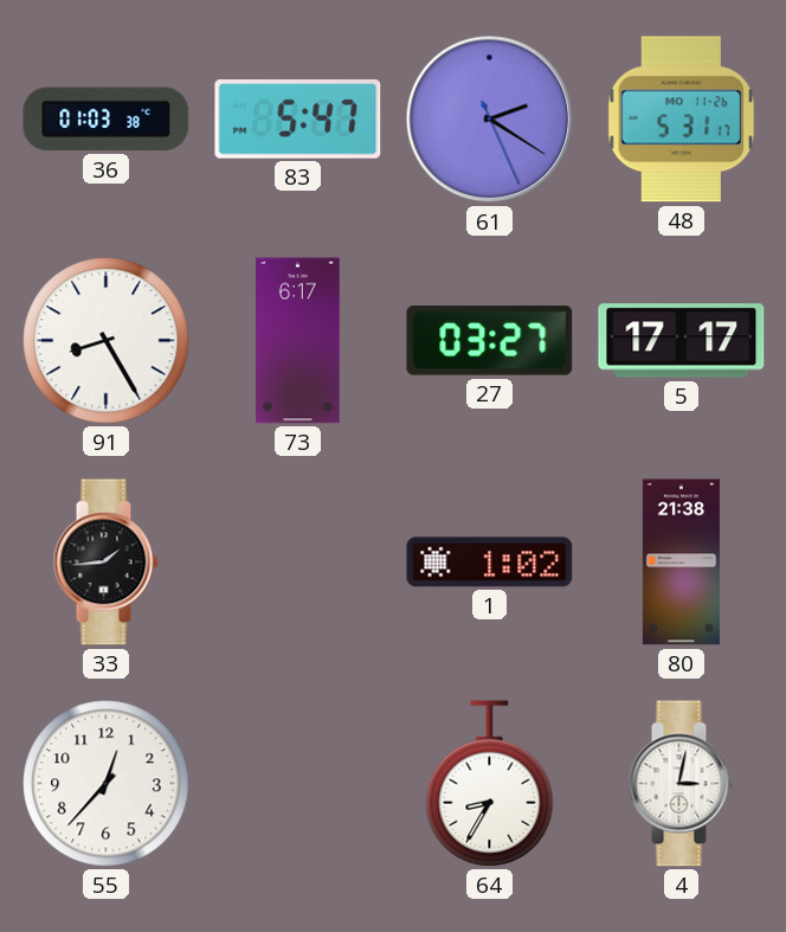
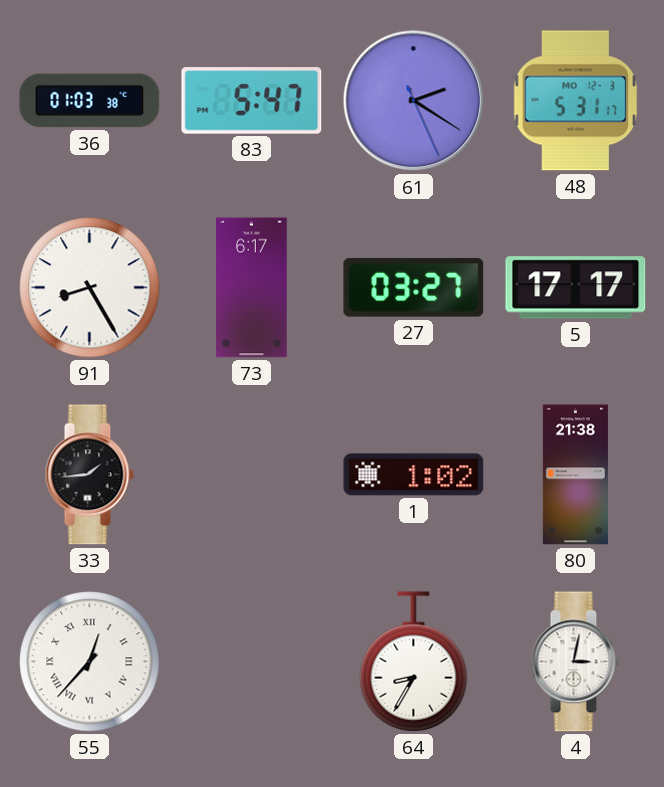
48 date: MO 11-26 -> MO 12-3 (576, 101)
55 numerals: Arabic -> Roman (90, 662)
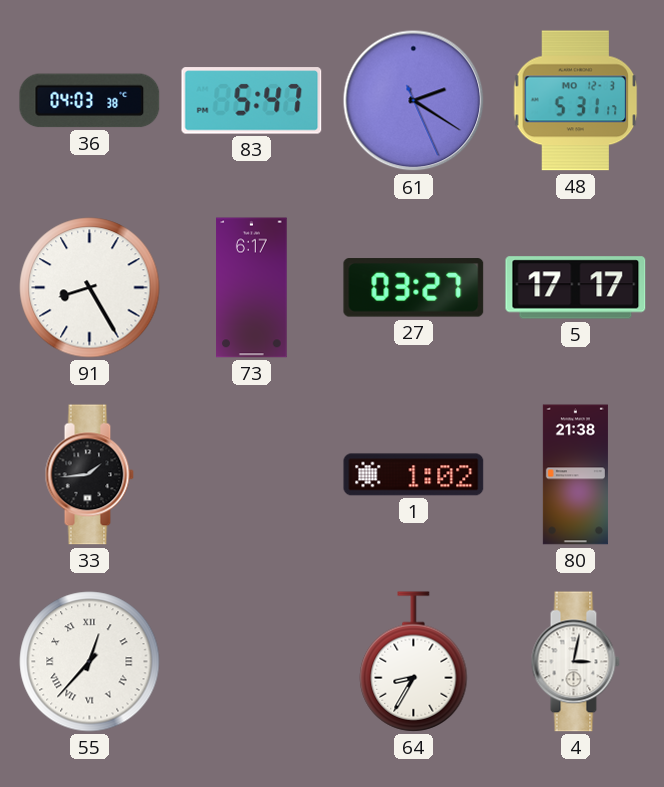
36: 01:03 -> 04:03 (90, 101)
